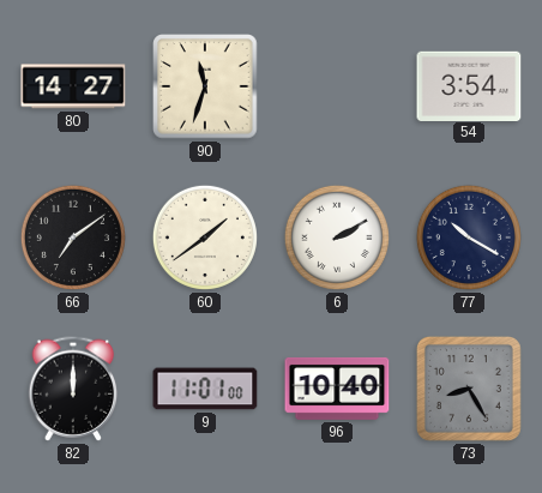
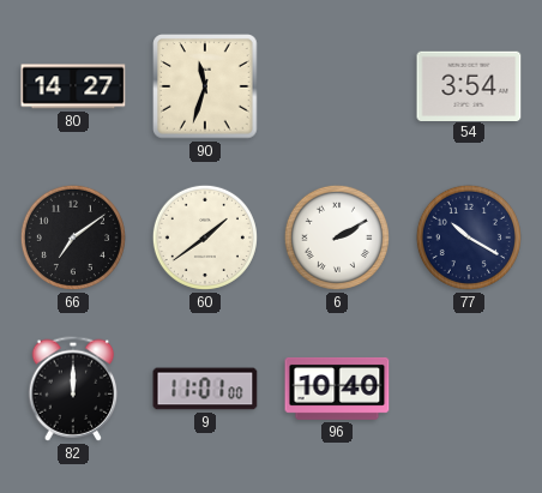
73: 8:25 -> none (469, 389)
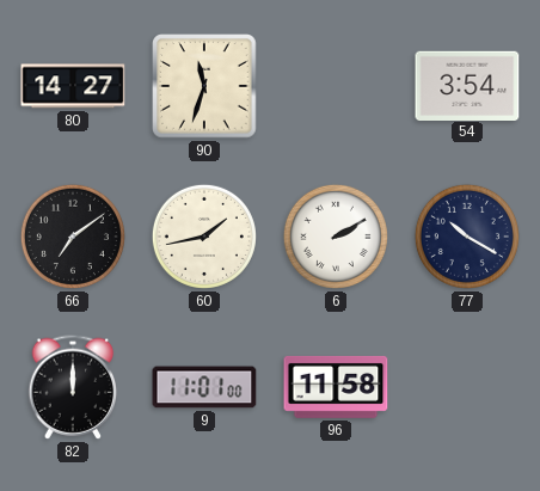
60: 1:39 -> 1:43 (204, 237)
96: 10:40 -> 11:58 (336, 387)
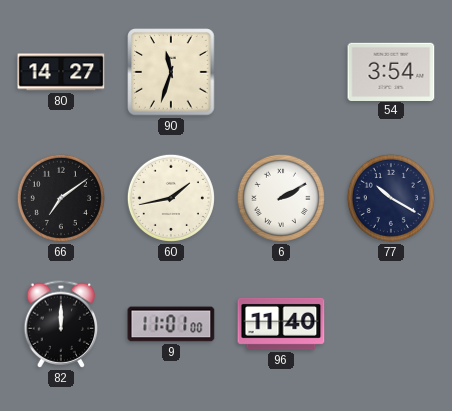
96: 11:58 -> 11:40 (281, 324)
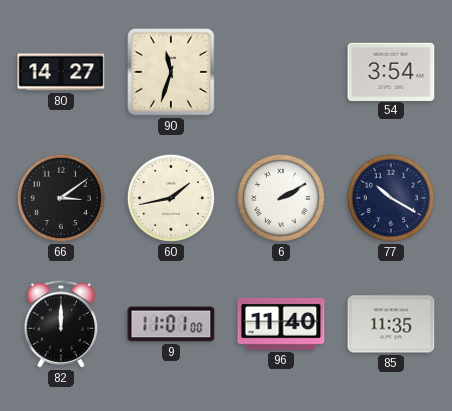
66: 7:09 -> 3:09 (61, 198)
85: none -> 11:35 (391, 324)
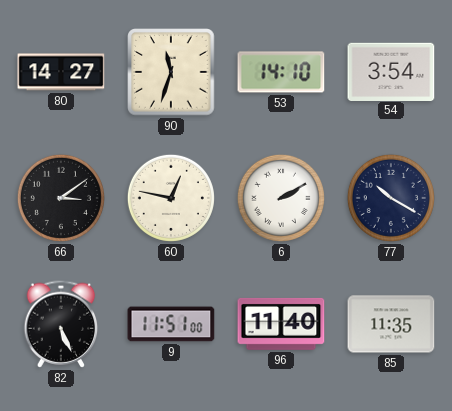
53: none -> 14:10 (281, 72)
60: 1:43 -> 12:47 (171, 198)
82: 12:00 -> 5:26 (61, 324)
9: 11:01 -> 11:51 (171, 324)
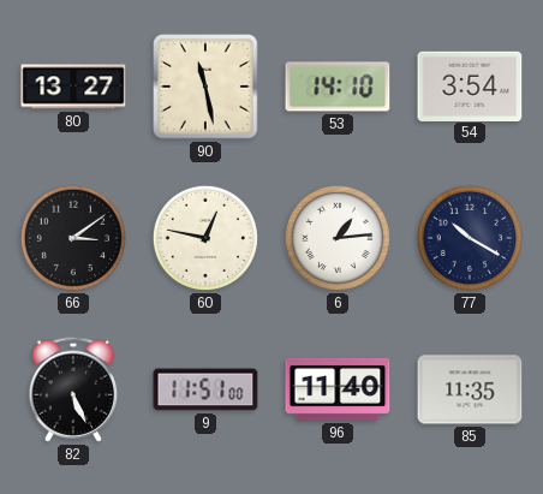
80: 14:27 -> 13:27 (73, 87)
90: 11:33 -> 11:28 (205, 87)
6: 2:10 -> 1:14 (338, 238)
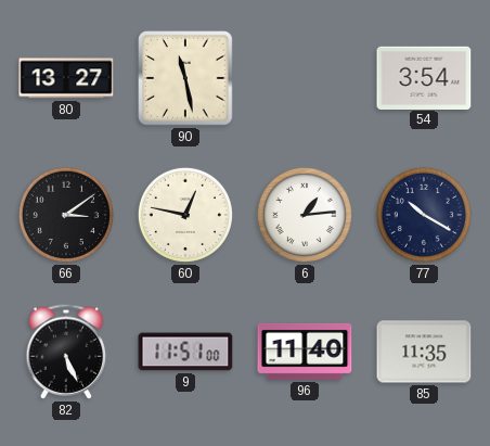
53: 14:10 -> none (338, 87)
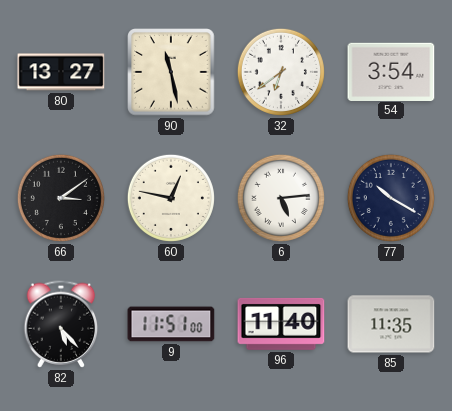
32: none -> 6:39 (281, 72)
6: 1:14 -> 5:14 (281, 198)
82: 5:26 -> 5:23 (61, 324)
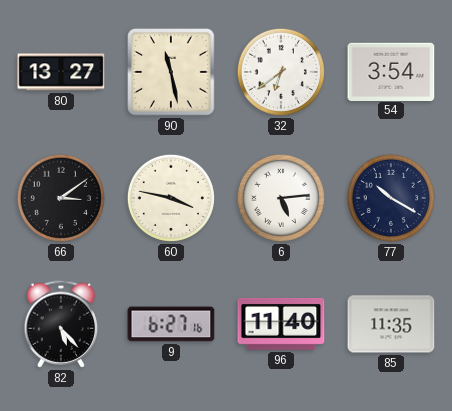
60: 12:47 -> 3:47 (171, 198)
9: 11:51 -> 6:27 (171, 324)
